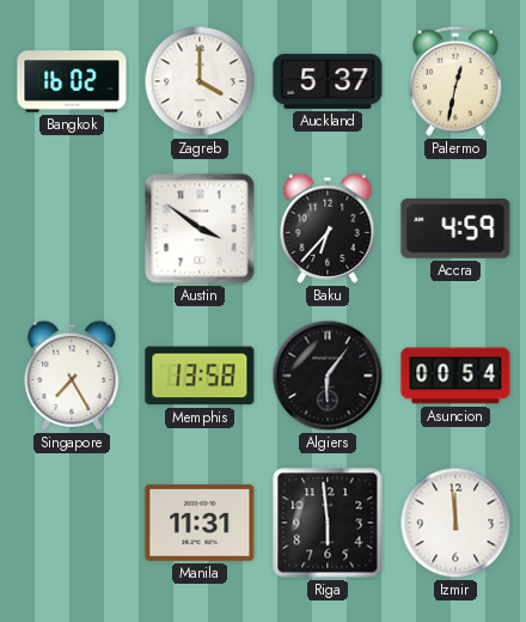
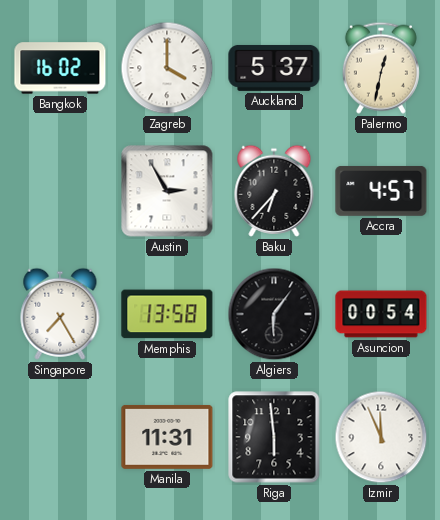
Austin: 3:51 -> 2:55 (167, 191)
Accra: 4:59 -> 4:57 (381, 191)
Izmir: 11:59 -> 11:56 (381, 437)
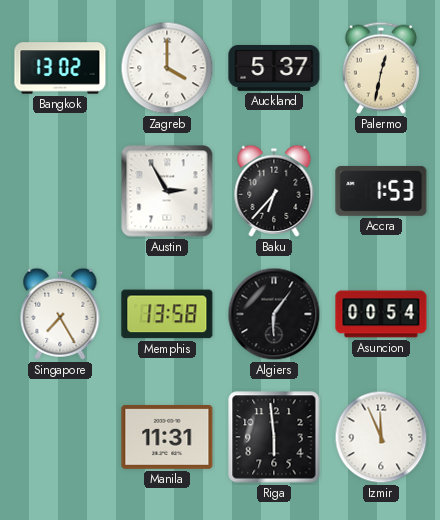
Bangkok: 16:02 -> 13:02 (60, 68)
Accra: 4:57 -> 1:53 (381, 191)
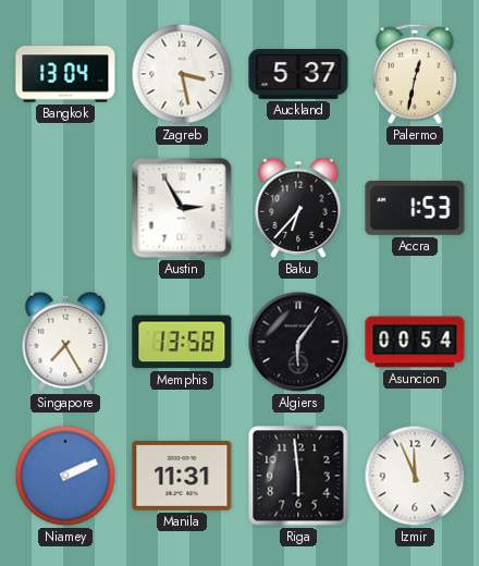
Bangkok: 13:02 -> 13:04 (65, 74)
Zagreb: 4:00 -> 3:28 (182, 74)
Niamey: none -> 2:11 (65, 476)
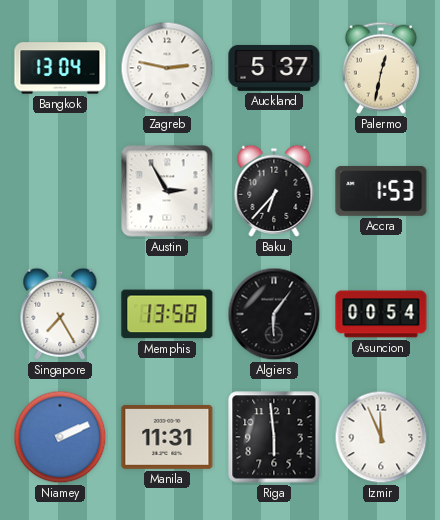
Zagreb: 3:28 -> 2:47 (167, 68)
